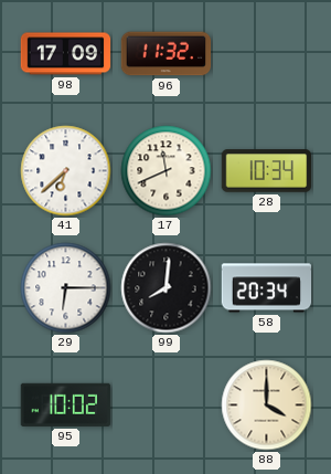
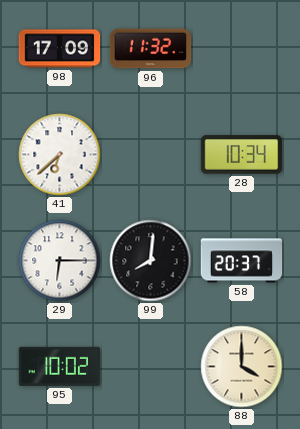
17: 11:41 -> none (167, 171)
58: 20:34 -> 20:37 (242, 261)
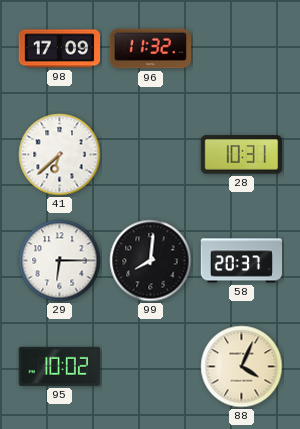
28: 10:34 -> 10:31 (242, 155)
88: 4:00 -> 4:04 (242, 367)
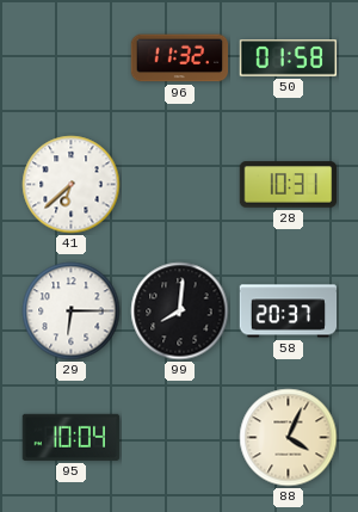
98: 17:09 -> none (60, 49)
50: none -> 01:58 (289, 58)
95: 10:02 -> 10:04 (72, 437)
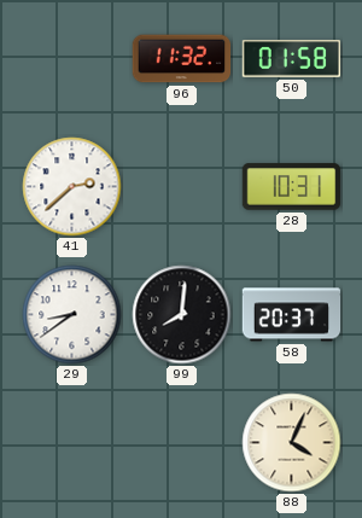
41: 6:38 -> 2:38 (72, 187)
29: 6:15 -> 8:39 (72, 315)
95: 10:04 -> none (72, 437)
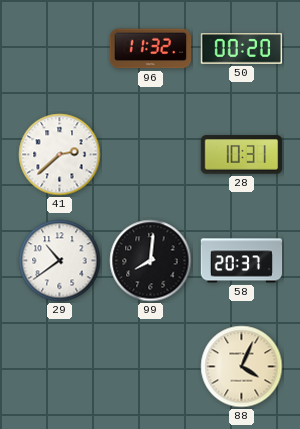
50: 01:58 -> 00:20 (242, 49)
29: 8:39 -> 10:39 (60, 261)
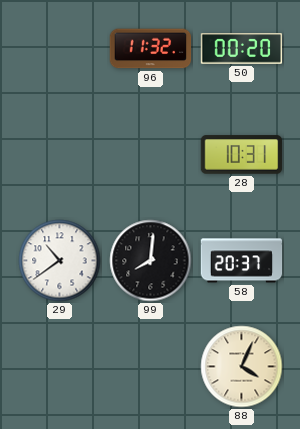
41: 2:38 -> none (60, 155)
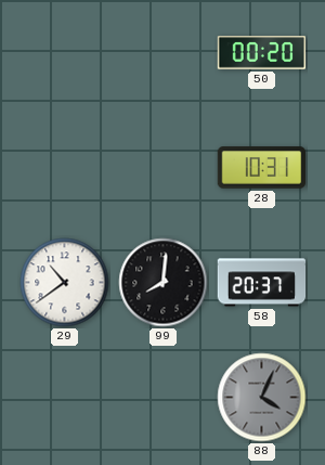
96: 11:32 -> none (151, 49)
88 dial: cream -> grey (262, 398)
